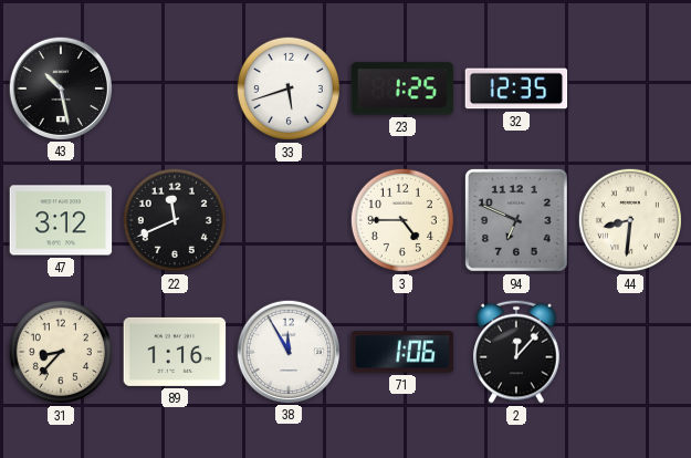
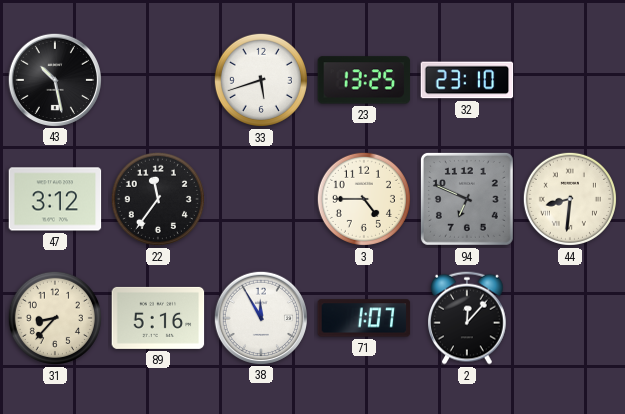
23: 1:25 -> 13:25 (364, 80)
32: 12:35 -> 23:10 (467, 80)
22: 11:41 -> 11:36 (158, 199)
89: 1:16 -> 5:16 (158, 318)
71: 1:06 -> 1:07 (364, 318)
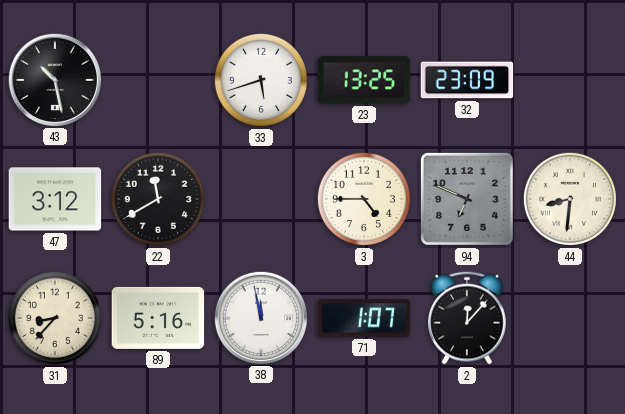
32: 23:10 -> 23:09 (467, 80)
22: 11:36 -> 11:40 (158, 199)
38: 11:55 -> 11:58 (260, 317)
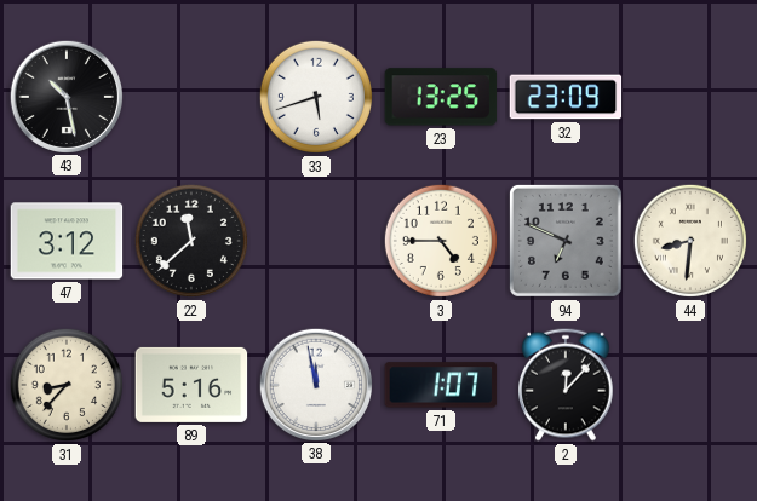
22: 11:40 -> 11:38 (191, 241)
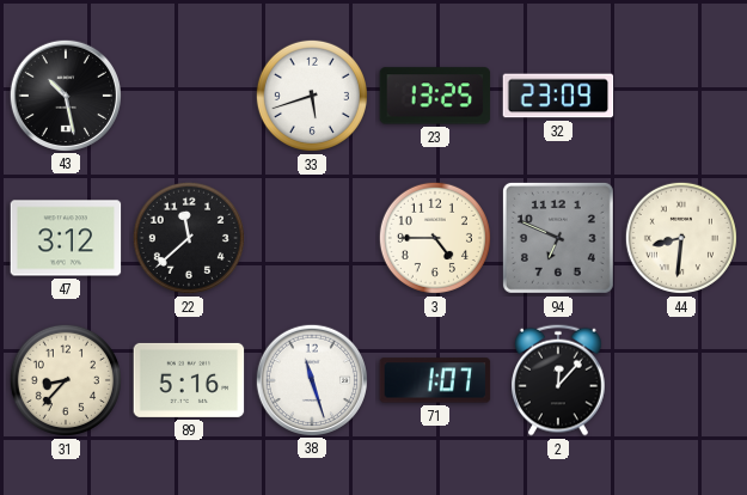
38: 11:58 -> 11:27 (311, 379)
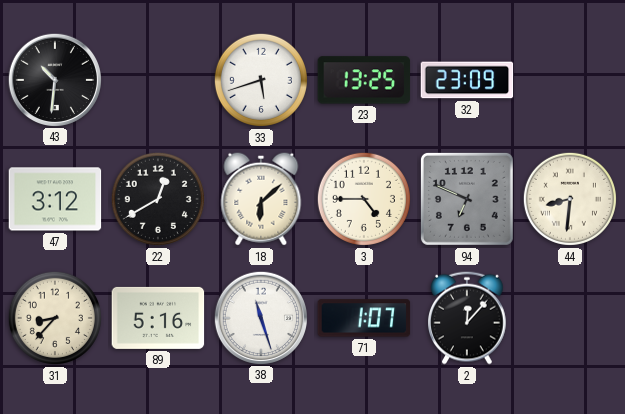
43: 10:28 -> 10:31 (54, 79)
22: 11:38 -> 12:40 (158, 199)
18: none -> 6:08 (261, 199)
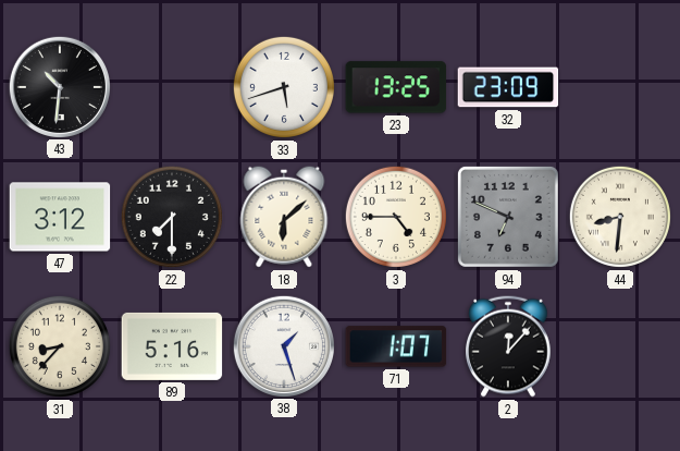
22: 12:40 -> 7:30 (172, 217)
38: 11:27 -> 1:27 (283, 345)
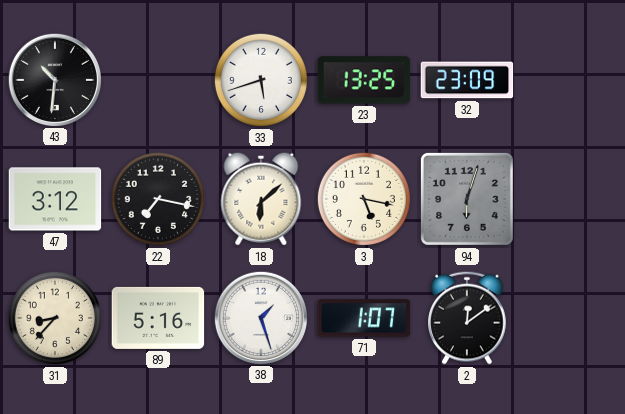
22: 7:30 -> 7:17 (158, 199)
3: 4:45 -> 5:17 (364, 199)
94: 6:49 -> 6:03 (467, 199)
44: 8:31 -> none (620, 217)
2: 12:07 -> 12:09 (468, 318)
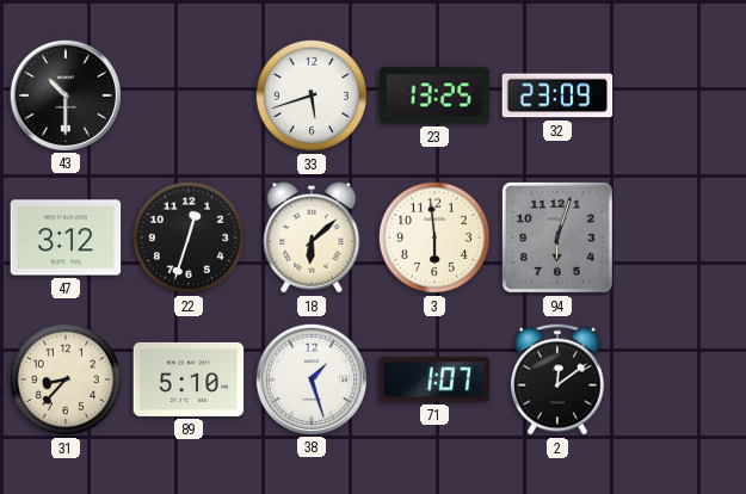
43: 10:31 -> 10:30 (64, 94)
22: 7:17 -> 12:33 (189, 237)
3: 5:17 -> 5:59 (434, 237)
89: 5:16 -> 5:10 (189, 379)
